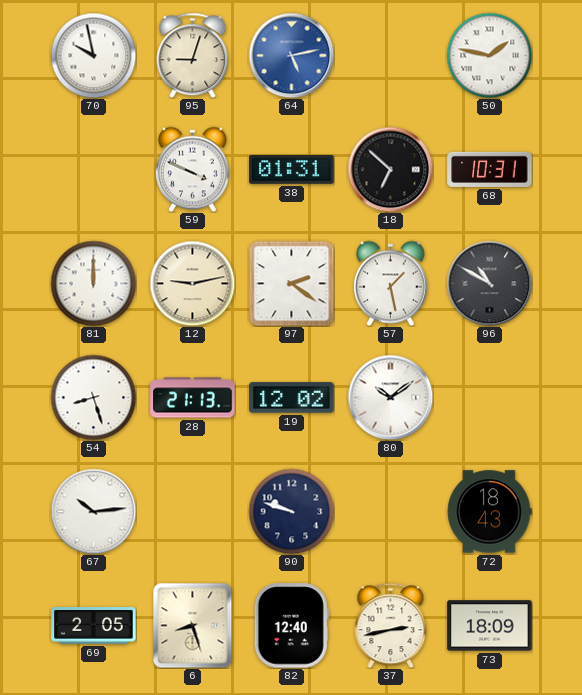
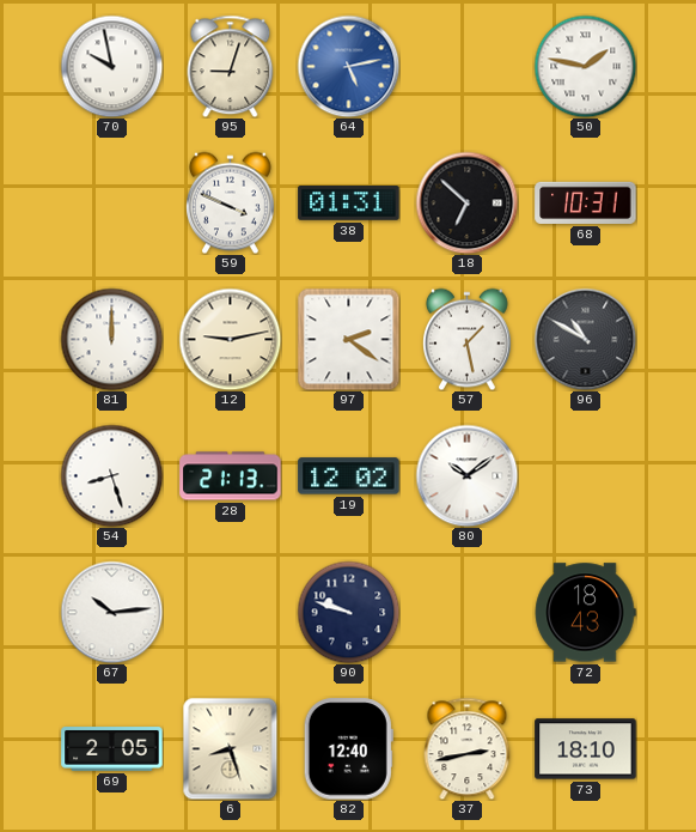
73: 18:09 -> 18:10 (586, 749)
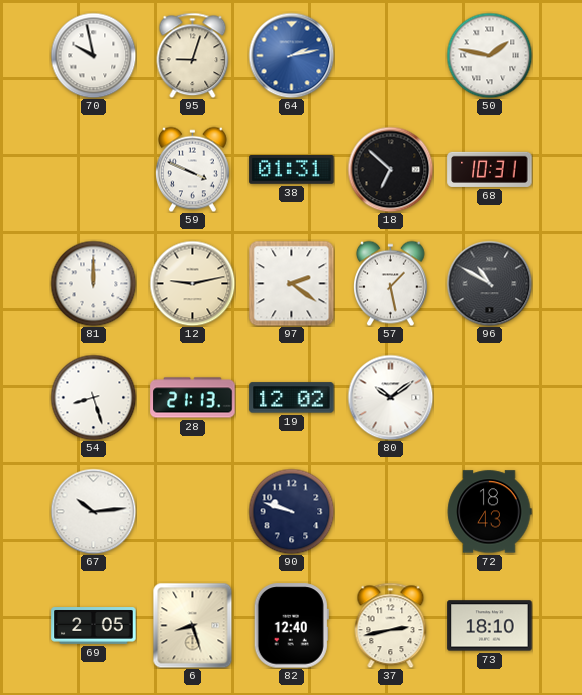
64: 5:13 -> 2:13 (291, 55)
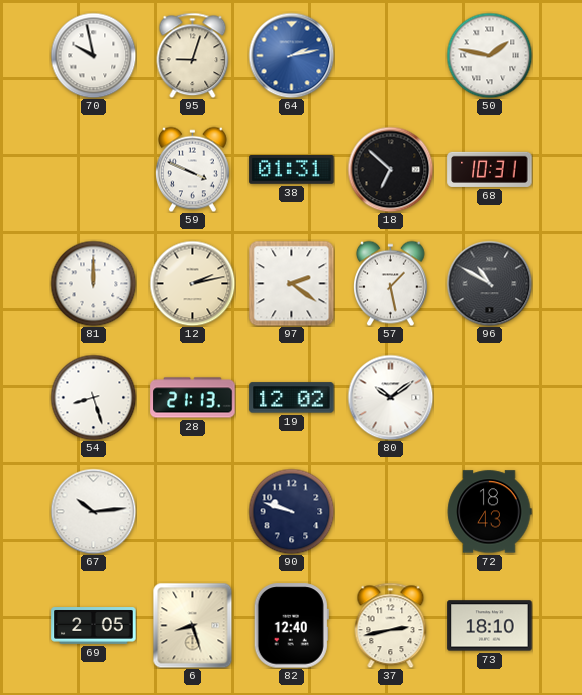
12: 9:13 -> 2:13 (192, 283)
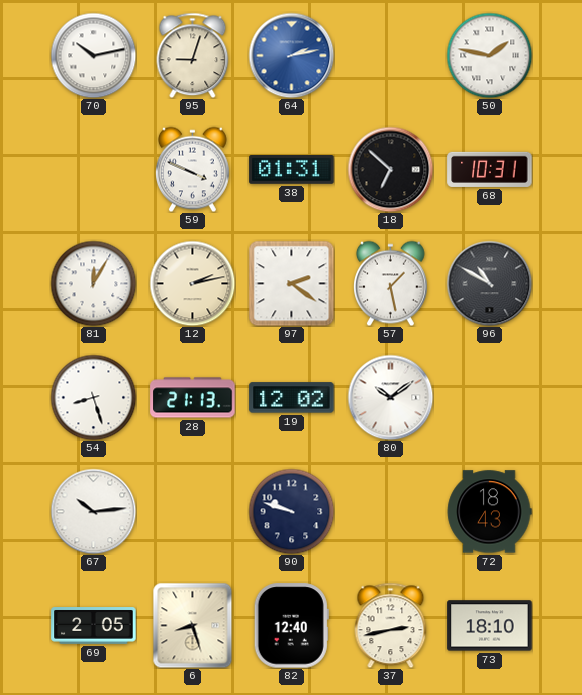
70: 9:58 -> 10:13 (93, 55)
81: 12:00 -> 12:05 (93, 283)
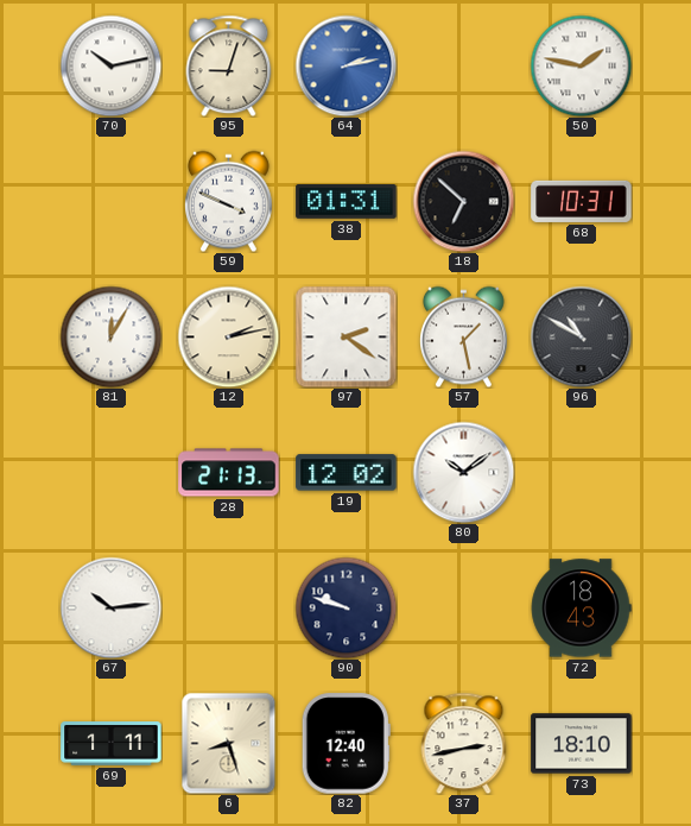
54: 8:27 -> none (93, 397)
69: 2:05 -> 1:11 (112, 744)
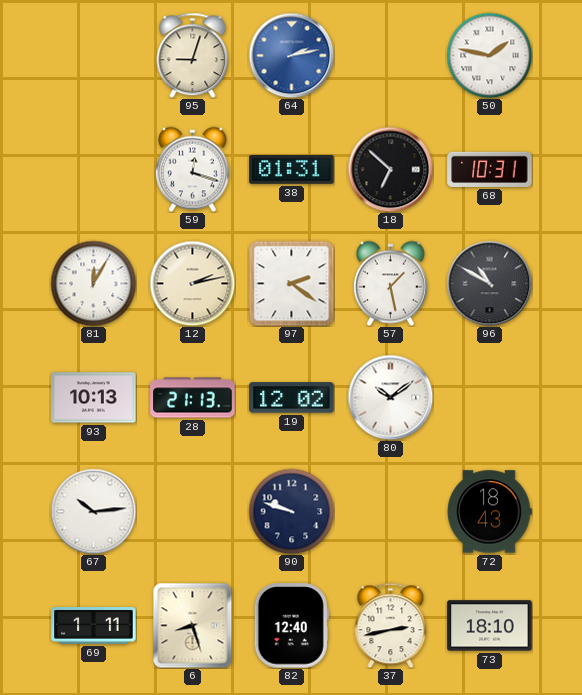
70: 10:13 -> none (110, 65)
59: 3:49 -> 12:18 (193, 169)
93: none -> 10:13 (94, 398)
